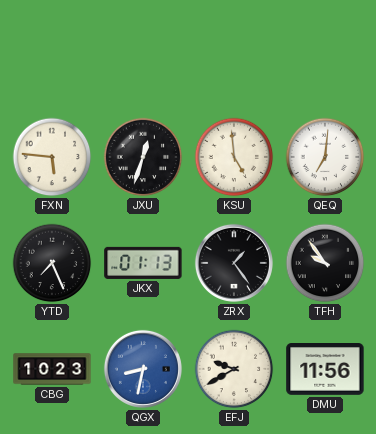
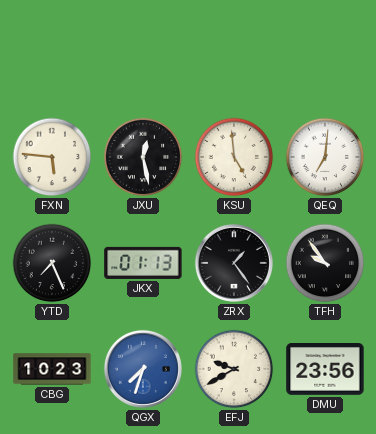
JXU: 12:33 -> 12:28 (143, 157)
QGX: 8:32 -> 7:33 (143, 369)
DMU: 11:56 -> 23:56 (325, 370)
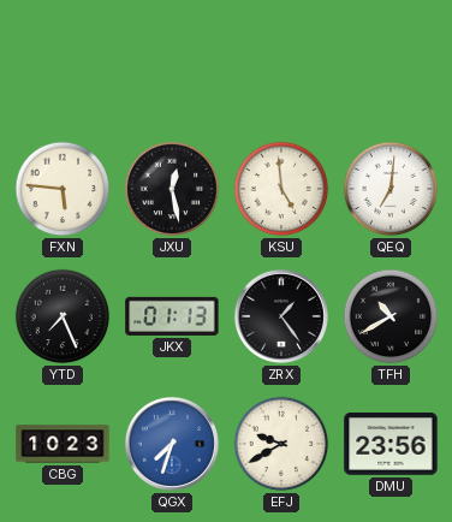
TFH: 9:54 -> 10:40 (391, 316)
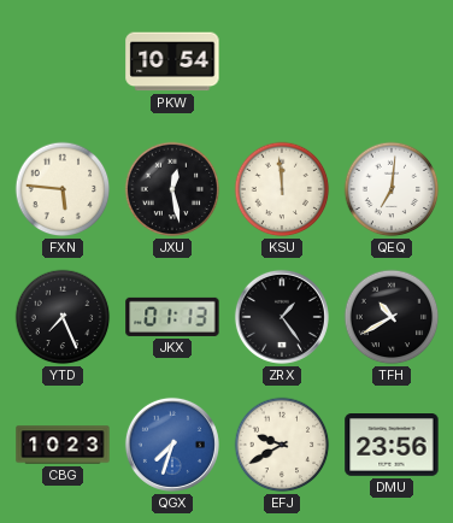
PKW: none -> 10:54 (172, 61)
KSU: 4:59 -> 11:59 (282, 189)
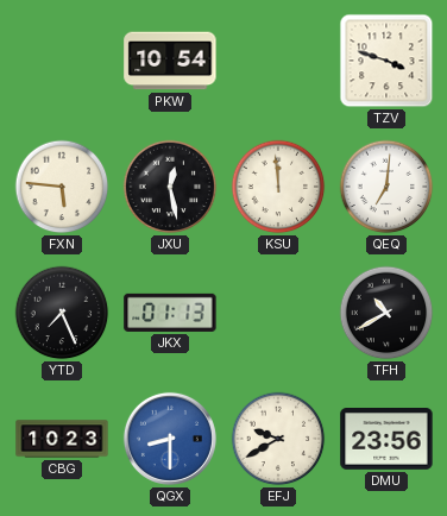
TZV: none -> 3:48 (386, 61)
ZRX: 1:24 -> none (282, 317)
QGX: 7:33 -> 8:30 (170, 439)
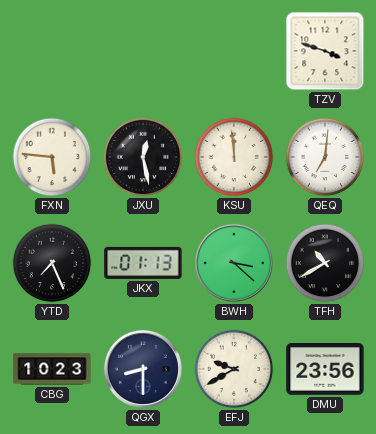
PKW: 10:54 -> none (170, 61)
BWH: none -> 3:22 (234, 263)
QGX dial: blue -> navy (143, 369)
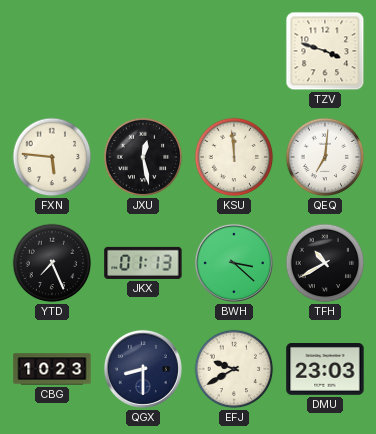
DMU: 23:56 -> 23:03 (325, 370)
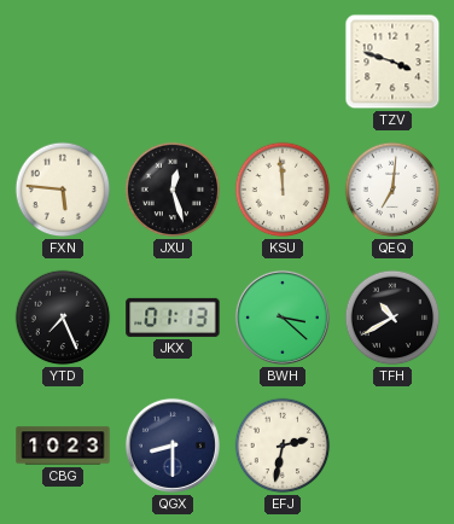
JXU: 12:28 -> 12:27 (173, 190)
EFJ: 9:40 -> 2:32 (283, 446)
DMU: 23:03 -> none (325, 370)
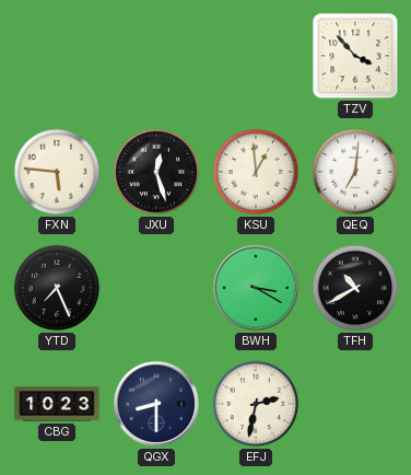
TZV: 3:48 -> 3:53 (355, 56)
KSU: 11:59 -> 12:59 (256, 172)
JKX: 01:13 -> none (173, 318)
BWH: 3:22 -> 3:20 (256, 288)
